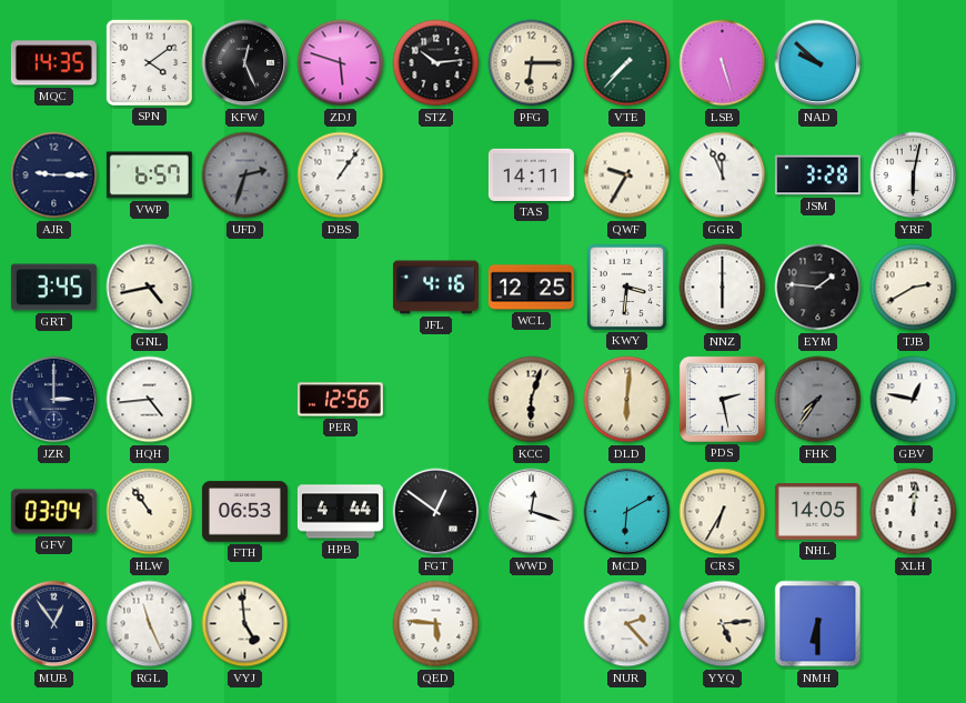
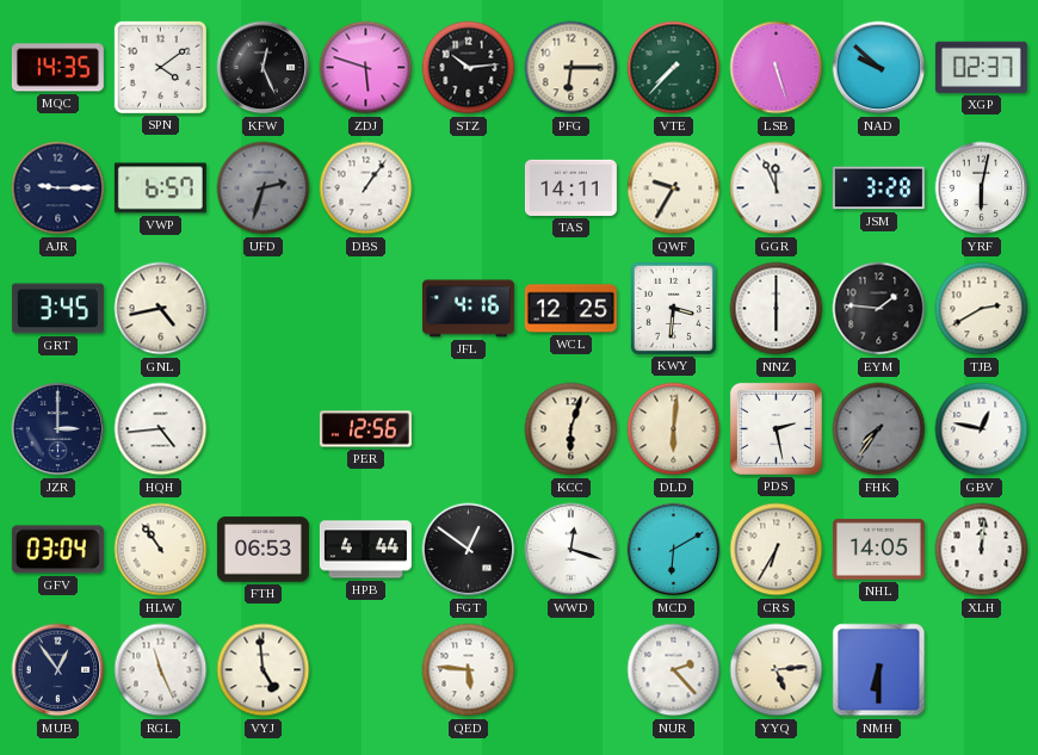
XGP: none -> 02:37 (981, 67)
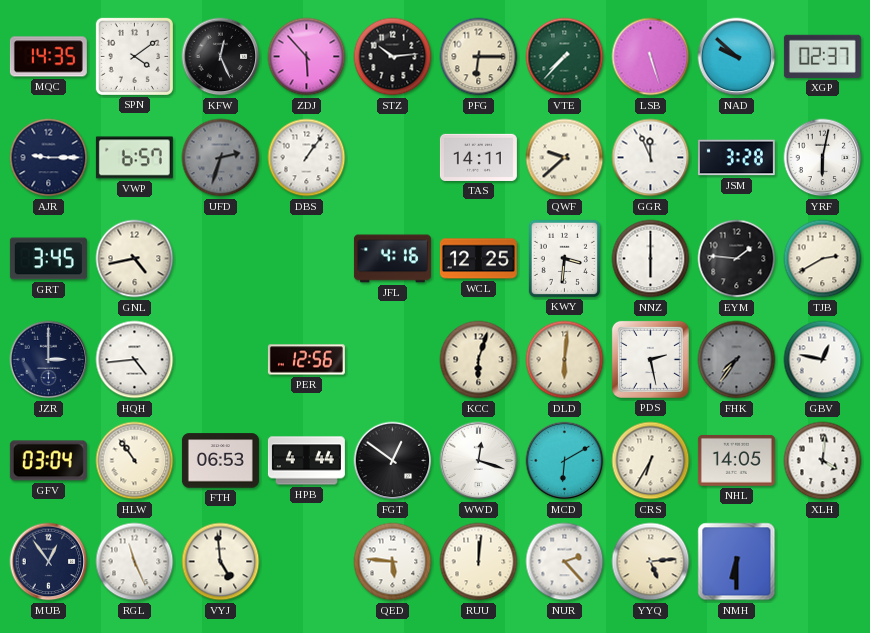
ZDJ: 5:48 -> 5:53 (307, 57)
QWF: 9:35 -> 9:38 (565, 158)
XLH: 12:01 -> 4:01 (823, 461)
RUU: none -> 12:01 (479, 562)
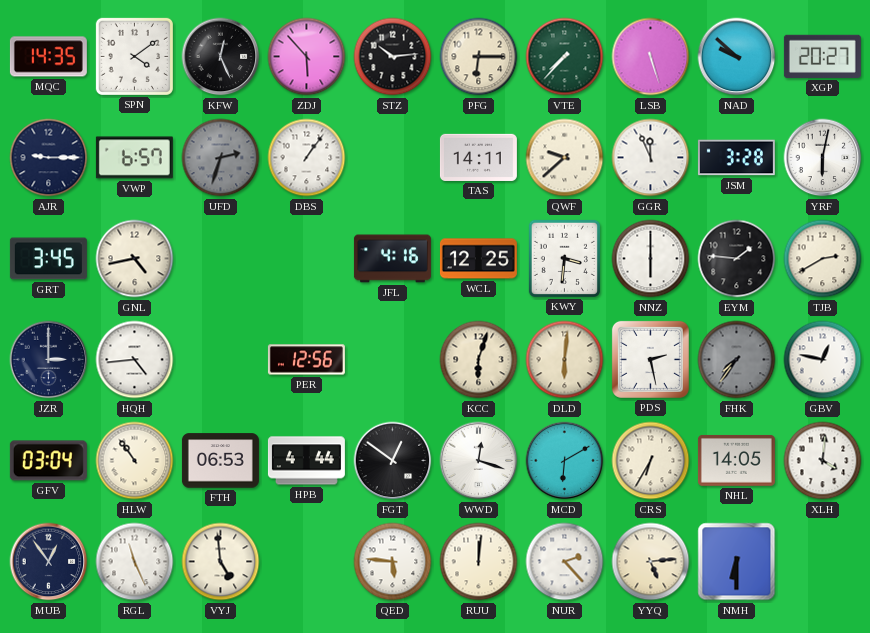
XGP: 02:37 -> 20:27 (822, 56)
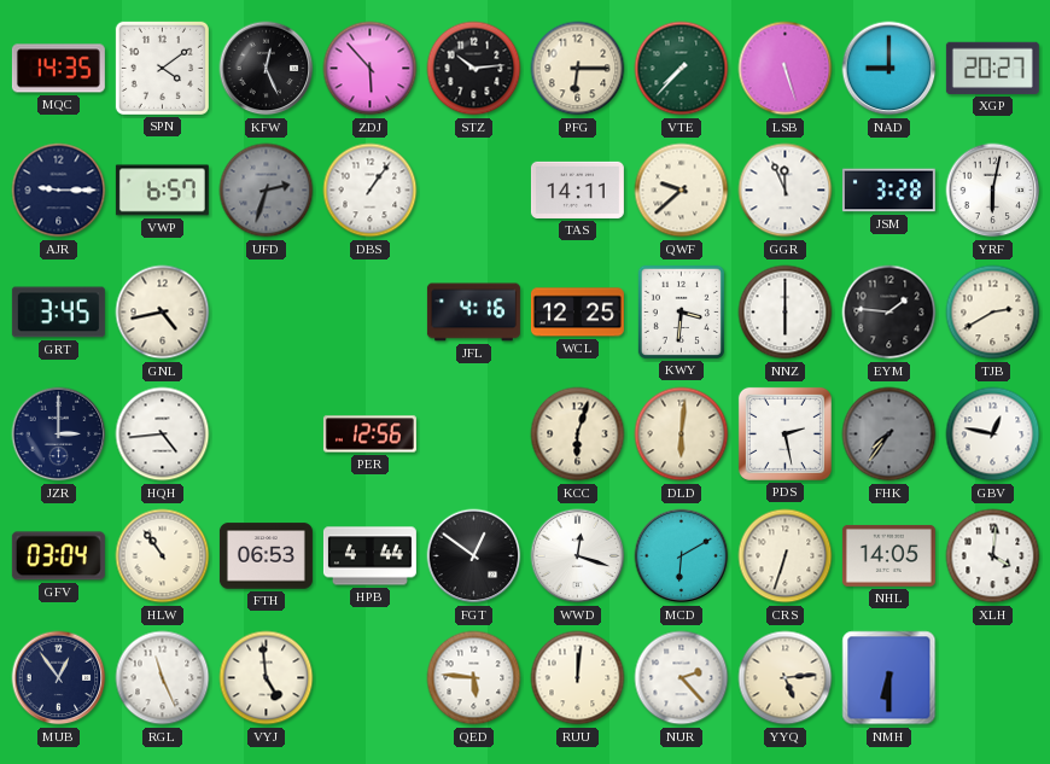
NAD: 9:52 -> 9:00 (889, 69)
CRS: 6:35 -> 6:33 (786, 556)
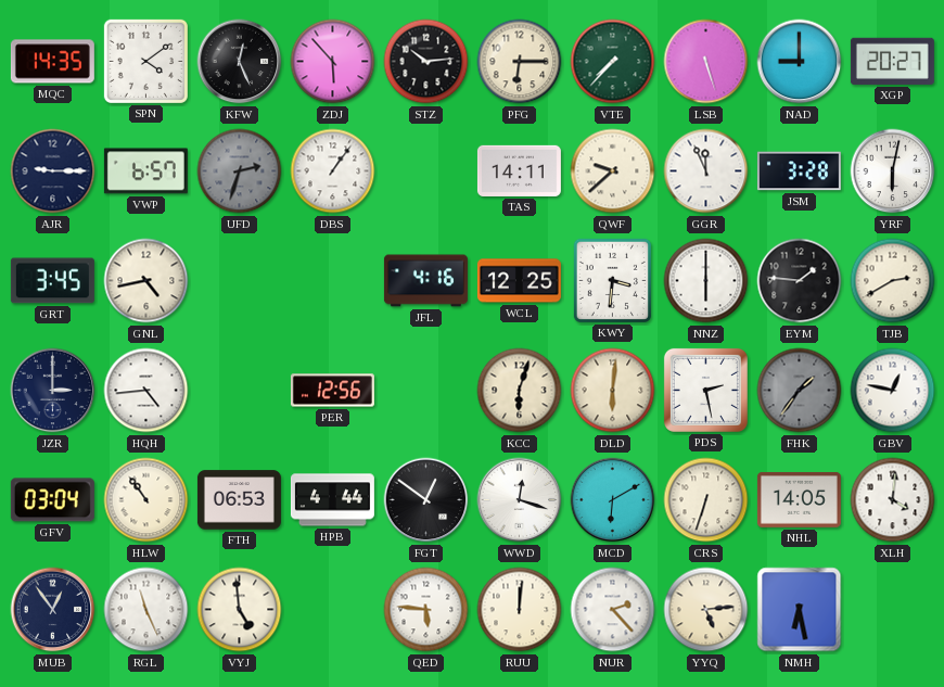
FHK: 7:36 -> 1:36 (800, 391)
NMH: 6:30 -> 6:28 (800, 610)
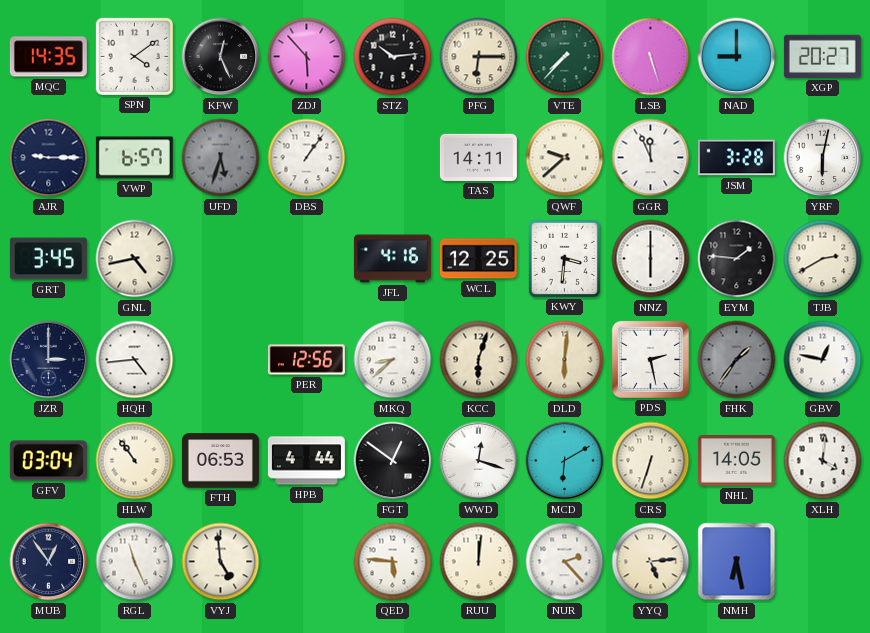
UFD: 2:33 -> 5:33 (221, 158)
MKQ: none -> 8:38 (393, 360)
